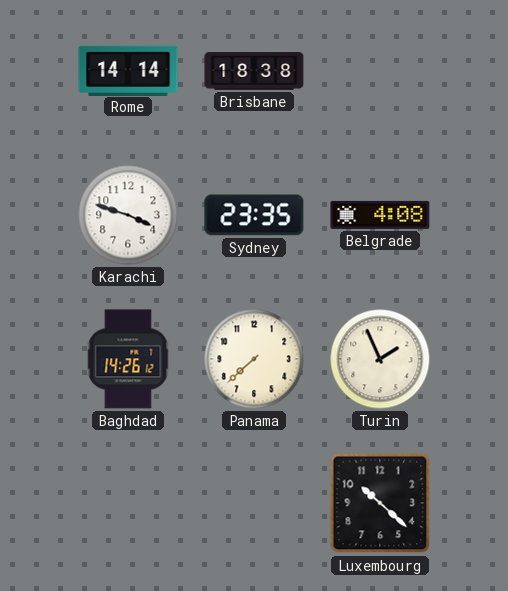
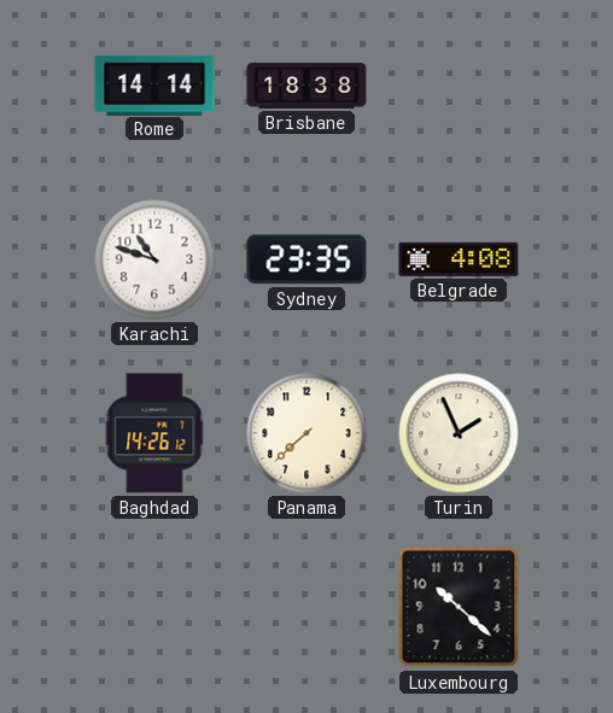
Karachi: 3:48 -> 10:48 (154, 259)
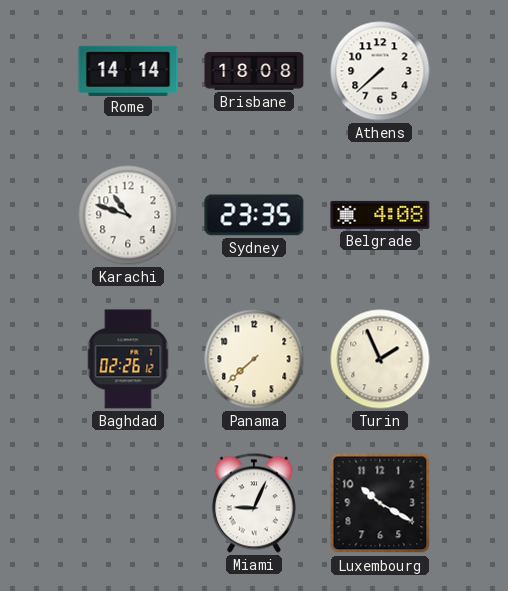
Brisbane: 18:38 -> 18:08 (254, 71)
Athens: none -> 7:38 (380, 71)
Baghdad: 14:26 -> 02:26 (128, 359)
Miami: none -> 9:04 (254, 503)
Luxembourg: 10:22 -> 10:20 (380, 503)
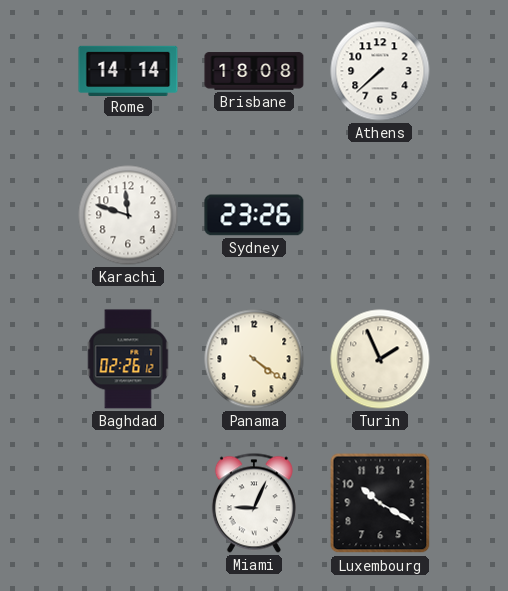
Karachi: 10:48 -> 11:48 (128, 215)
Sydney: 23:35 -> 23:26 (254, 215)
Belgrade: 4:08 -> none (380, 215)
Panama: 7:38 -> 4:21 (254, 359)
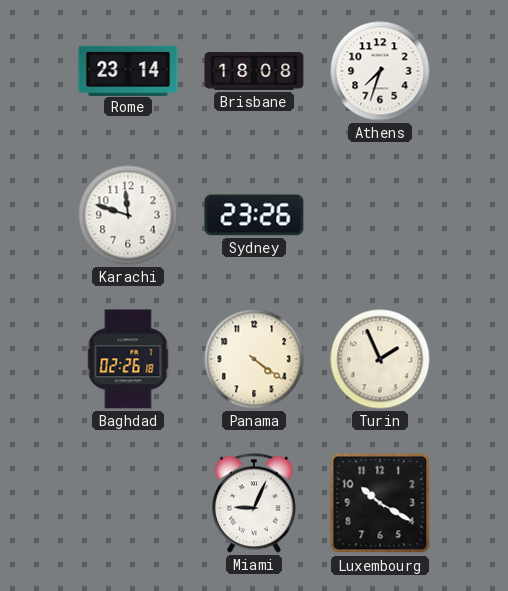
Rome: 14:14 -> 23:14 (128, 70)
Athens: 7:38 -> 7:33 (380, 71)
Baghdad: 02:26:12 -> 02:26:18 (128, 359)
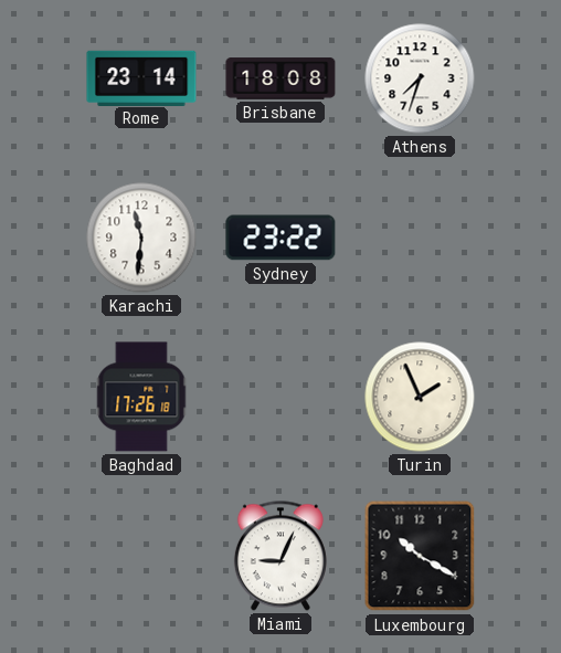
Karachi: 11:48 -> 11:31 (141, 238)
Sydney: 23:26 -> 23:22 (280, 238)
Baghdad: 02:26 -> 17:26 (141, 397)
Panama: 4:21 -> none (254, 359)
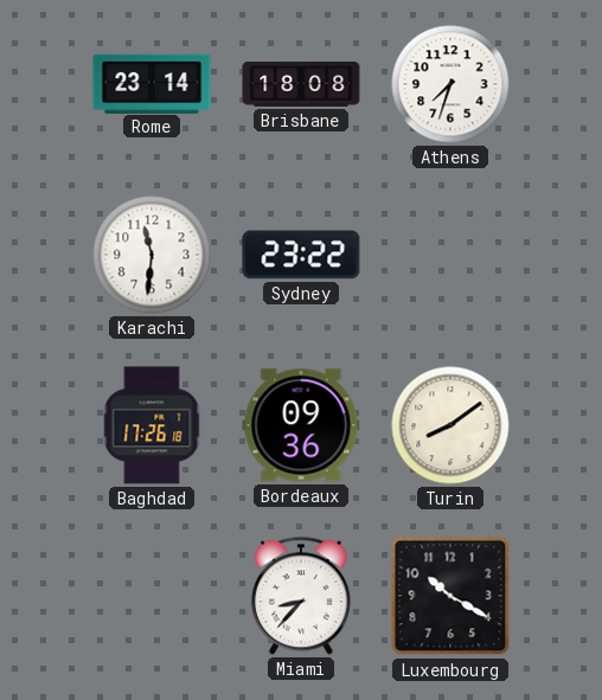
Bordeaux: none -> 09:36 (301, 425)
Turin: 1:56 -> 8:09 (450, 425)
Miami: 9:04 -> 8:37 (301, 596)
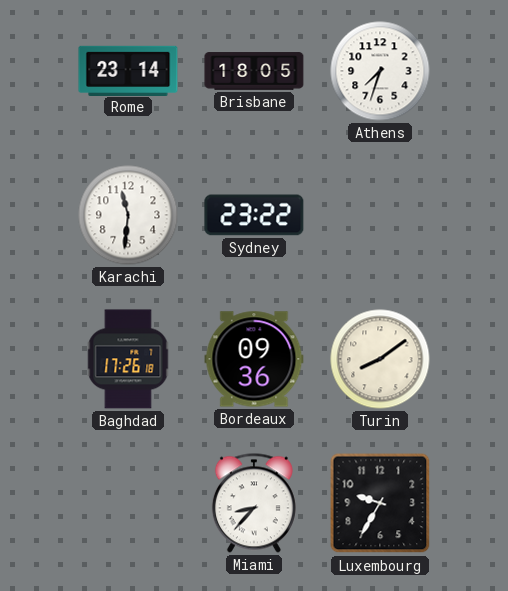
Brisbane: 18:08 -> 18:05 (254, 71)
Luxembourg: 10:20 -> 9:35 (380, 503)
